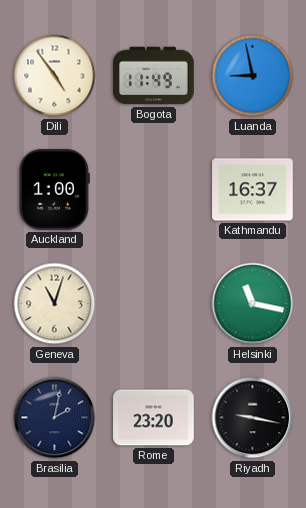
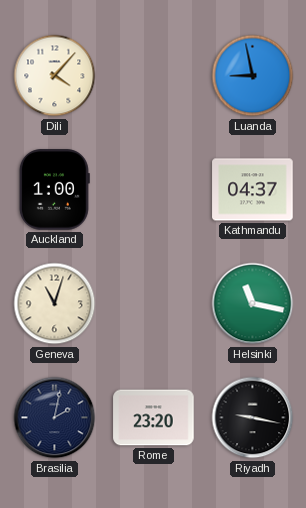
Dili: 4:54 -> 4:07 (55, 76)
Bogota: 11:49 -> none (154, 76)
Kathmandu: 16:37 -> 04:37 (253, 190)
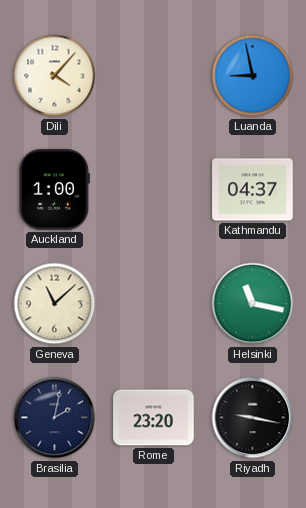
Geneva: 11:03 -> 11:08 (55, 304)
